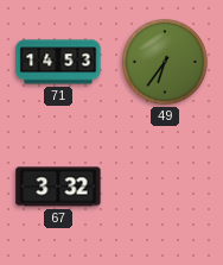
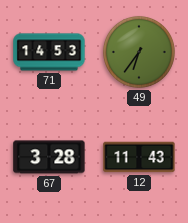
67: 3:32 -> 3:28 (49, 157)
12: none -> 11:43 (139, 157)
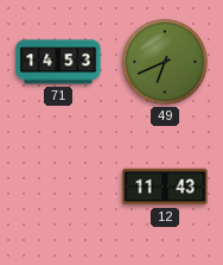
49: 6:36 -> 6:41 (165, 62)
67: 3:28 -> none (49, 157)
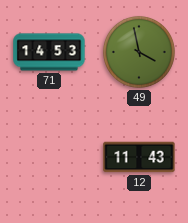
49: 6:41 -> 3:58 (139, 52)
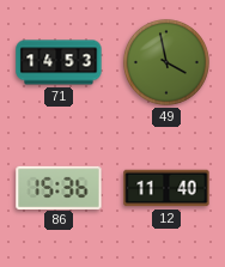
86: none -> 15:36 (59, 187)
12: 11:43 -> 11:40 (166, 188)
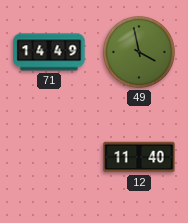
71: 14:53 -> 14:49 (49, 52)
86: 15:36 -> none (59, 187)
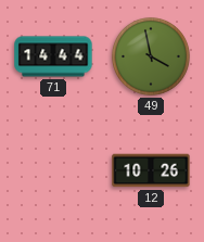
71: 14:49 -> 14:44 (53, 56)
12: 11:40 -> 10:26 (151, 170)
